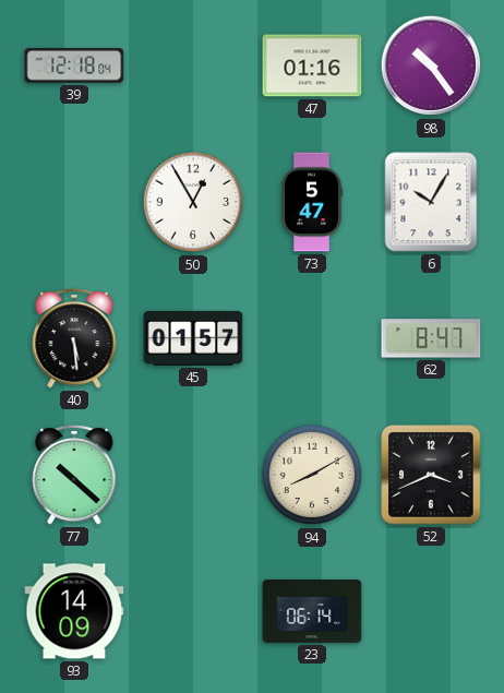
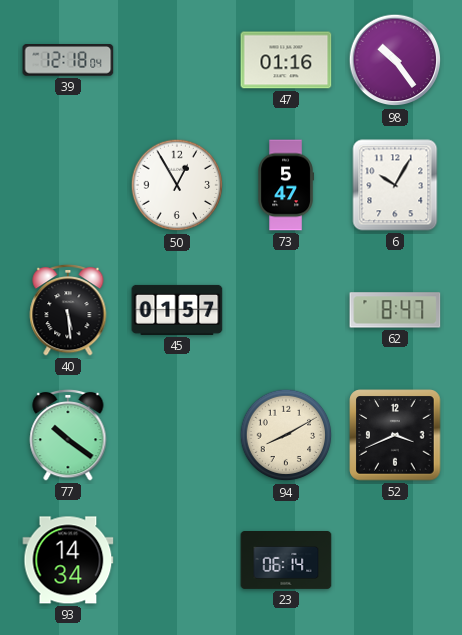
77: 10:22 -> 10:21 (68, 435)
93: 14:09 -> 14:34 (68, 560)
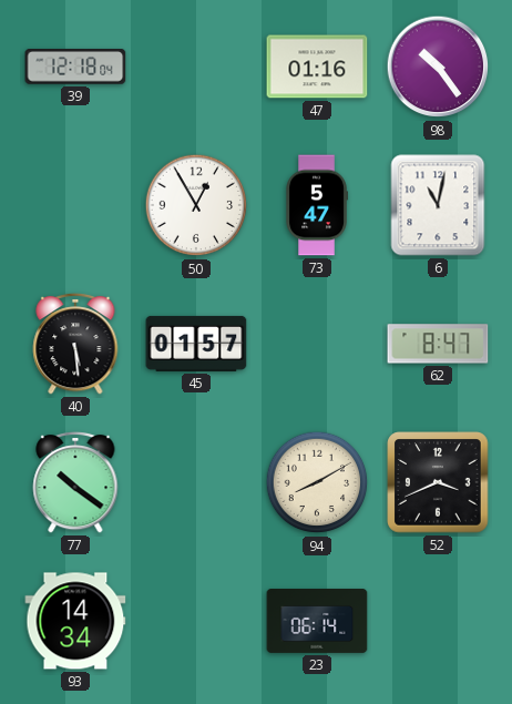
6: 10:05 -> 11:02 (438, 205)
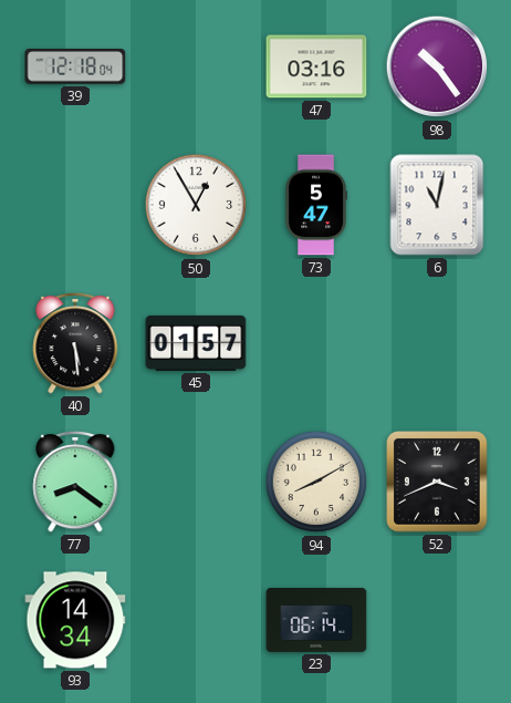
47: 01:16 -> 03:16 (316, 66)
62: 8:47 -> none (438, 344)
77: 10:21 -> 8:21 (75, 482)
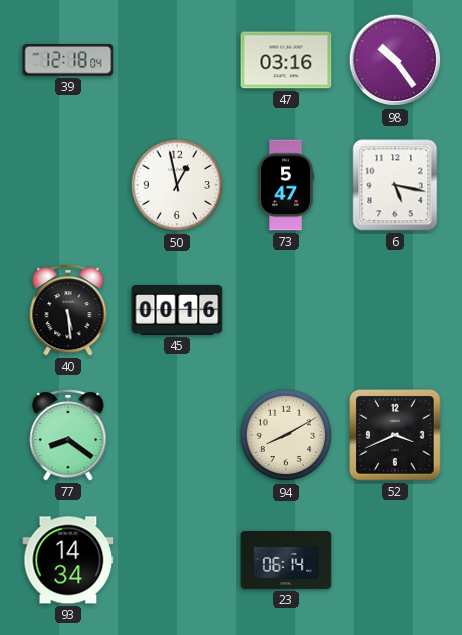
50: 12:55 -> 12:58 (177, 185)
6: 11:02 -> 5:17 (395, 185)
45: 01:57 -> 00:16 (177, 310)
